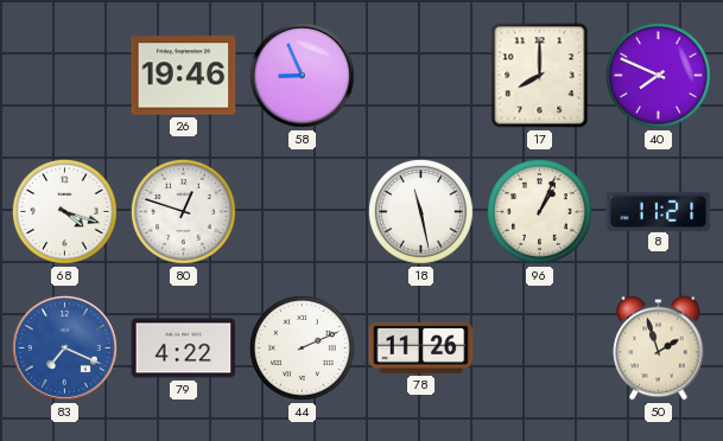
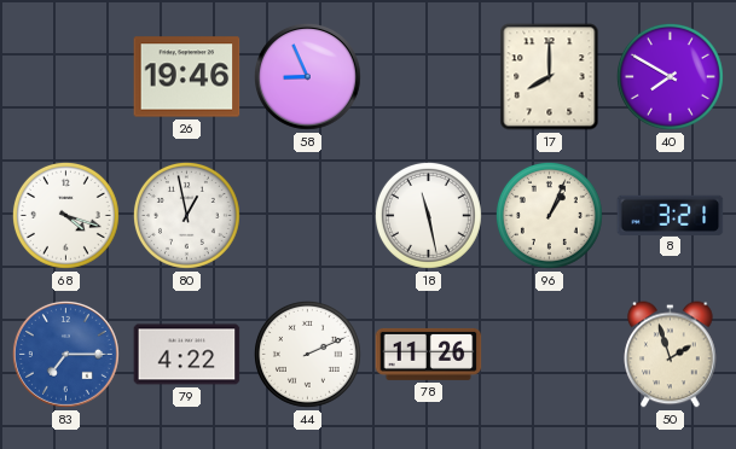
40: 7:49 -> 7:50 (670, 76)
80: 12:48 -> 12:58 (186, 215)
8: 11:21 -> 3:21 (671, 215)
83: 7:19 -> 7:15 (65, 354)
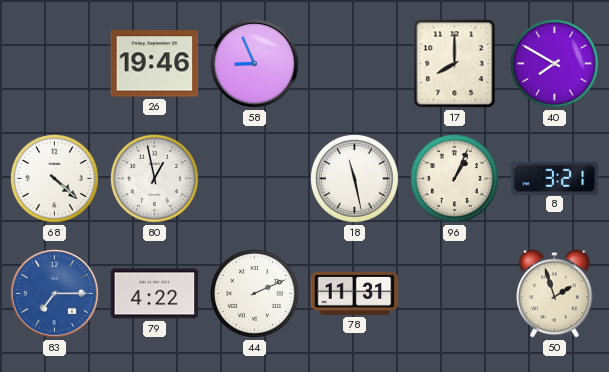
68: 4:18 -> 4:22 (54, 178)
78: 11:26 -> 11:31 (355, 293)
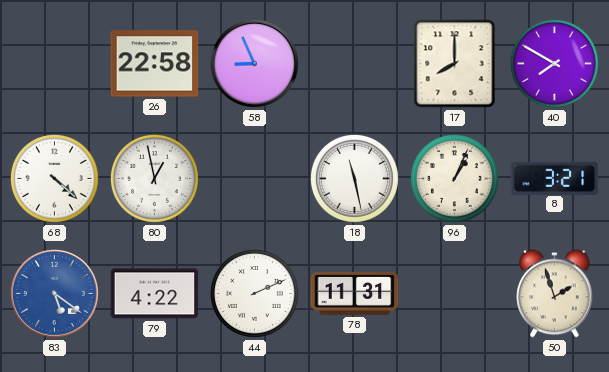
26: 19:46 -> 22:58 (155, 64)
83: 7:15 -> 5:21 (54, 293)
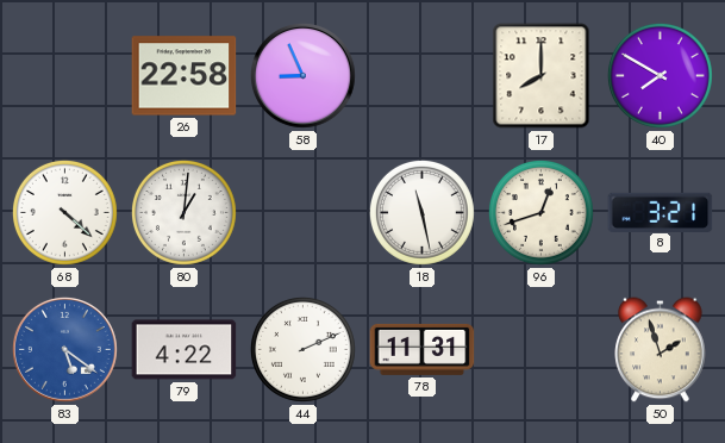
80: 12:58 -> 1:01 (183, 212)
96: 1:04 -> 12:42 (540, 212)
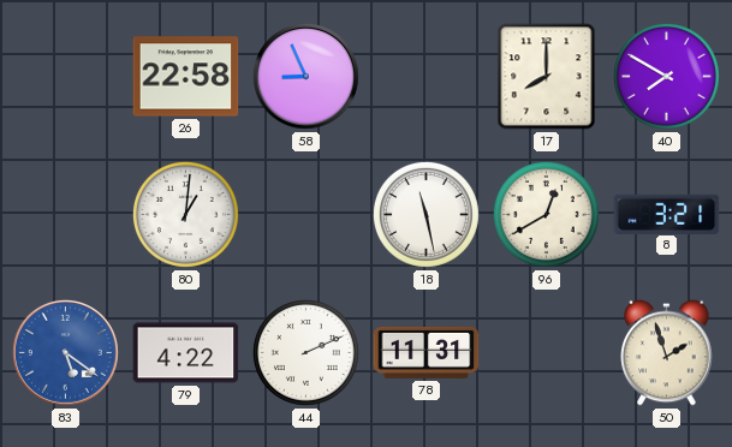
68: 4:22 -> none (64, 212)
96: 12:42 -> 12:40 (546, 214)
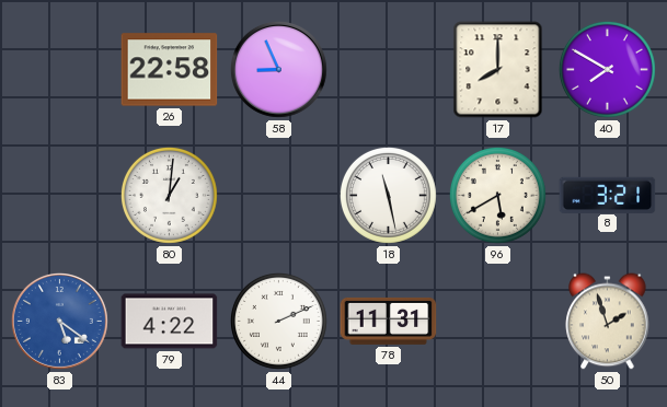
96: 12:40 -> 5:40 (497, 195)
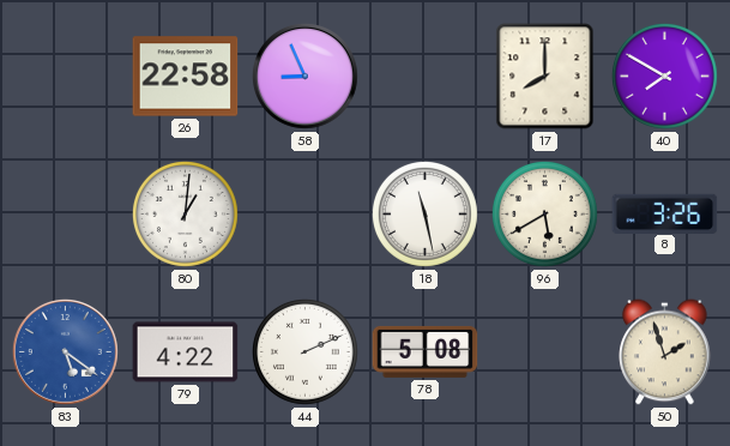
8: 3:21 -> 3:26 (665, 213)
78: 11:31 -> 5:08 (426, 351)
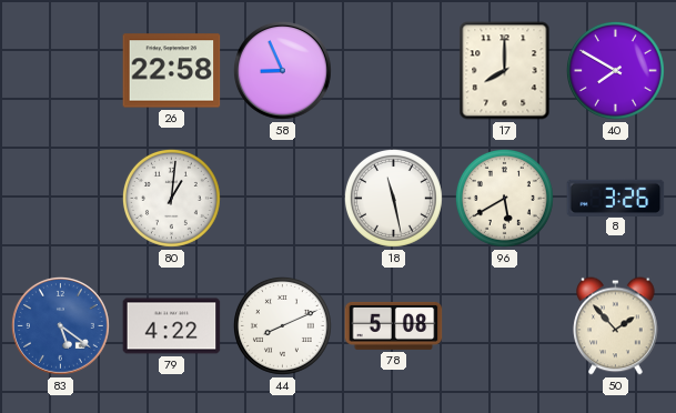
44: 2:11 -> 8:11 (282, 325)
50: 1:57 -> 1:53 (616, 326)
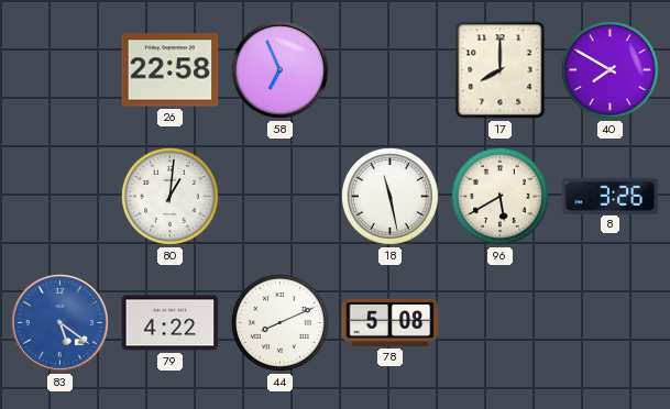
58: 8:56 -> 6:56 (279, 69)
50: 1:53 -> none (616, 326)
